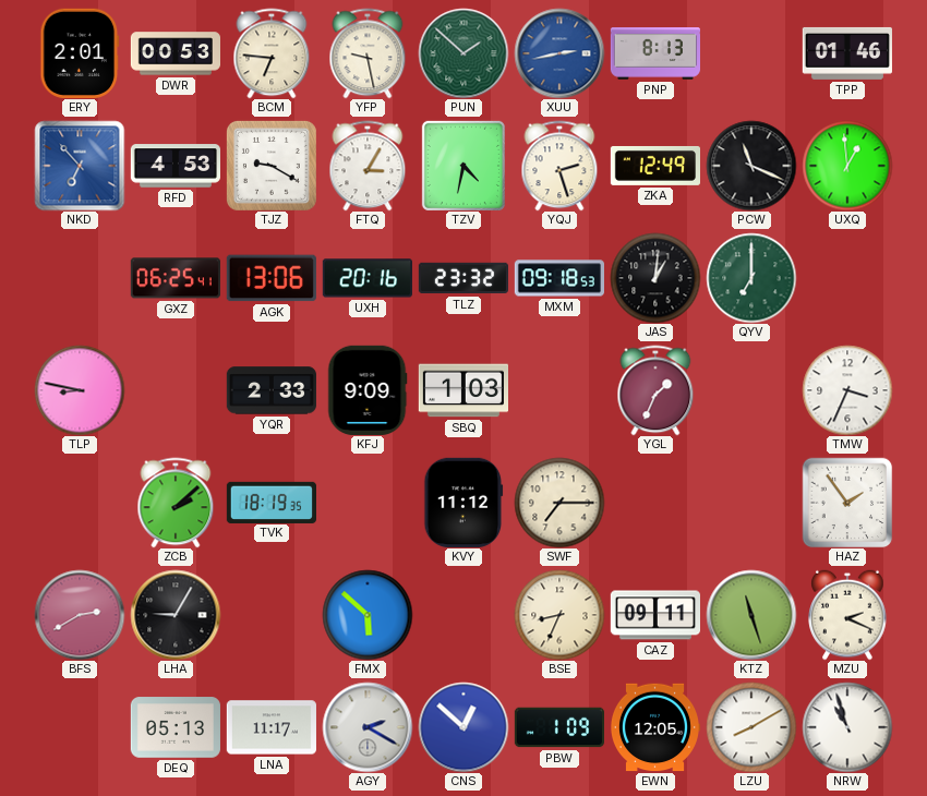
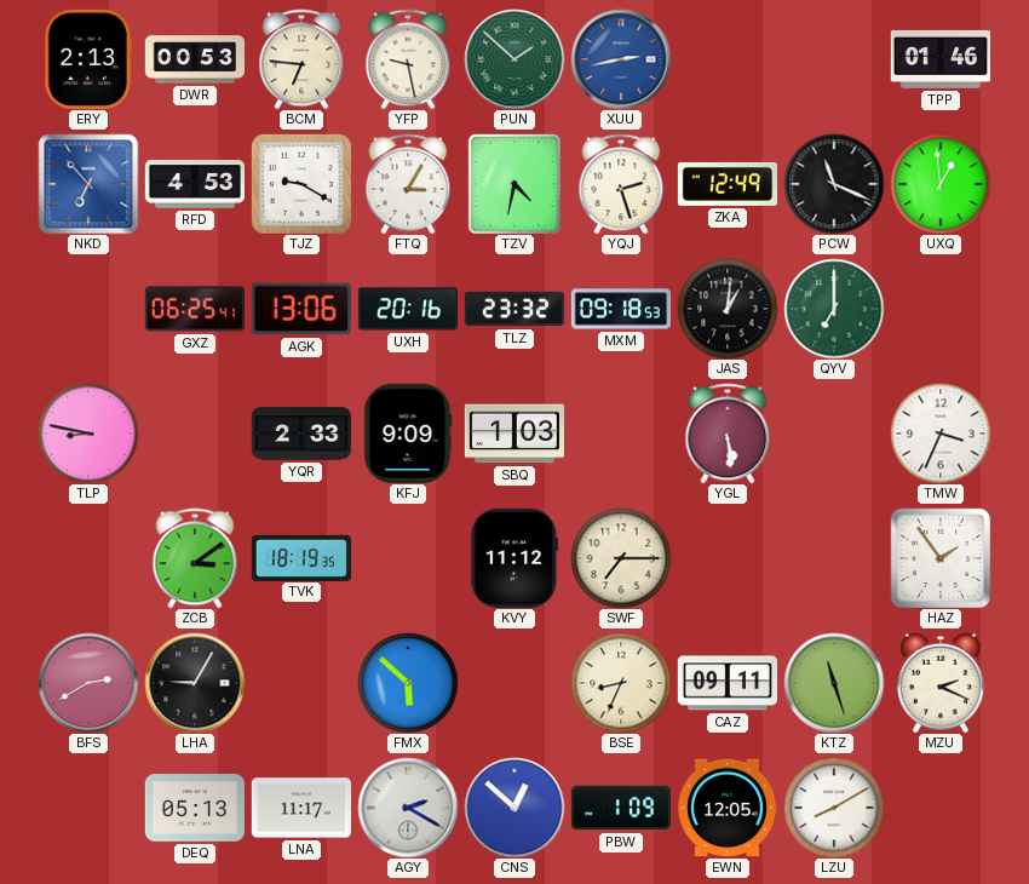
ERY: 2:01 -> 2:13 (88, 59)
PNP: 8:13 -> none (654, 53)
YGL: 1:34 -> 5:29 (728, 434)
ZCB: 2:08 -> 3:09 (195, 558)
NRW: 10:57 -> none (847, 727)
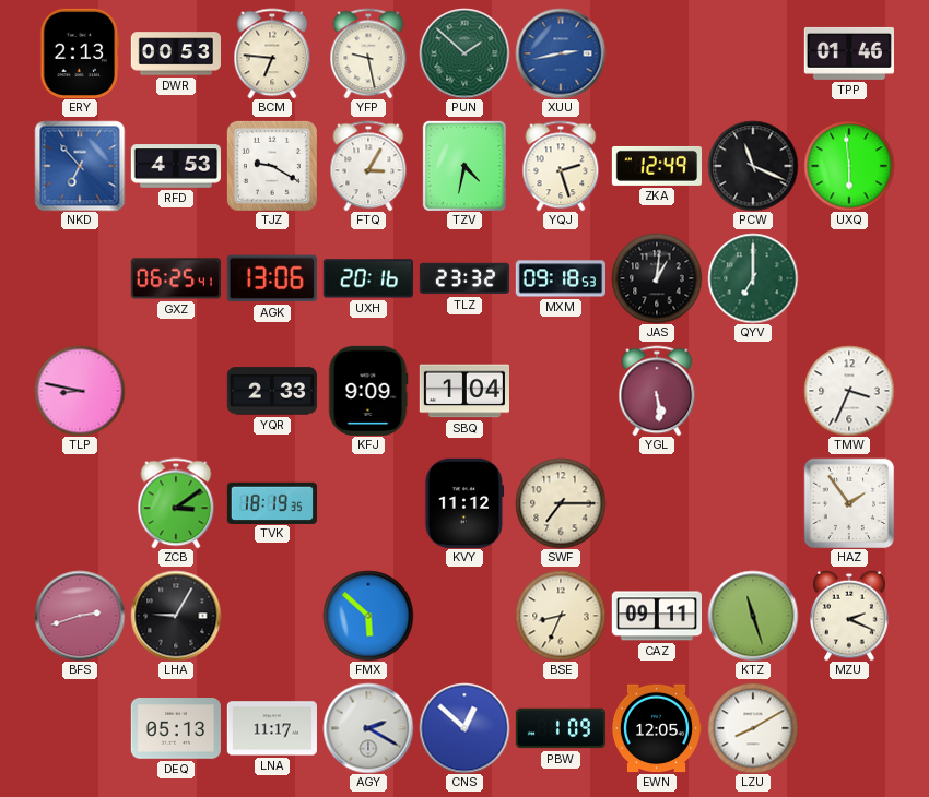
UXQ: 12:59 -> 5:59 (849, 166)
SBQ: 1:03 -> 1:04 (463, 391)
BFS: 2:40 -> 2:42 (80, 616)
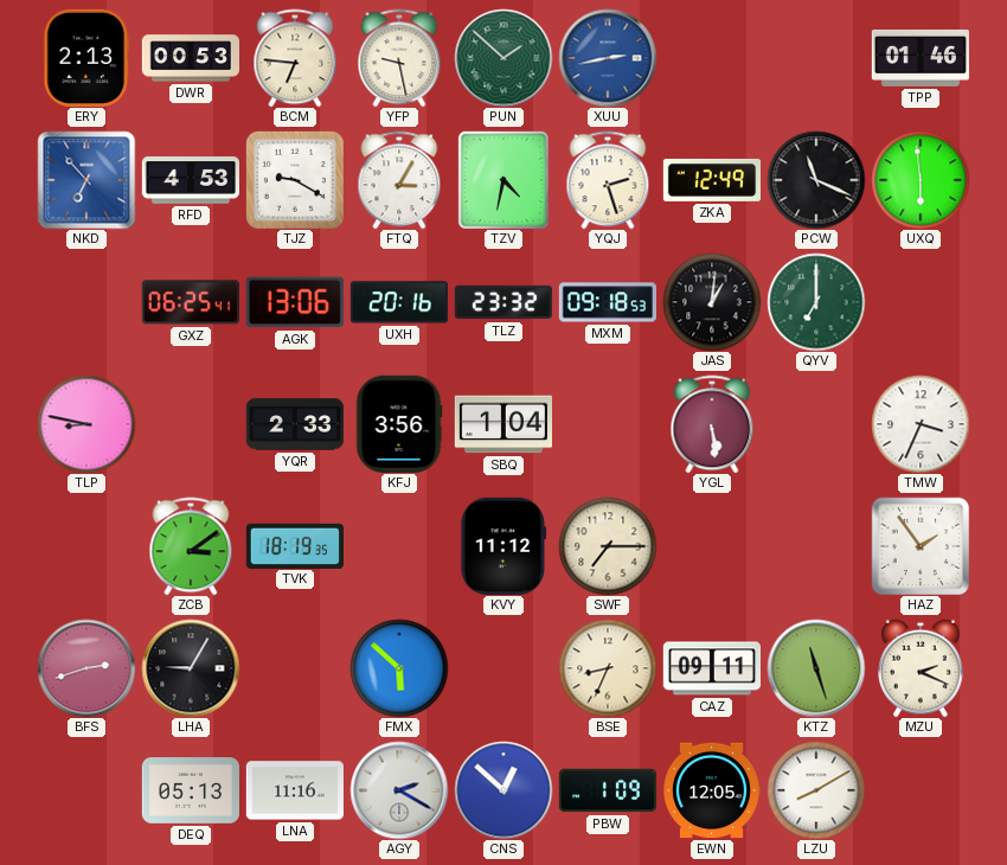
KFJ: 9:09 -> 3:56 (399, 424)
LNA: 11:17 -> 11:16 (295, 790)
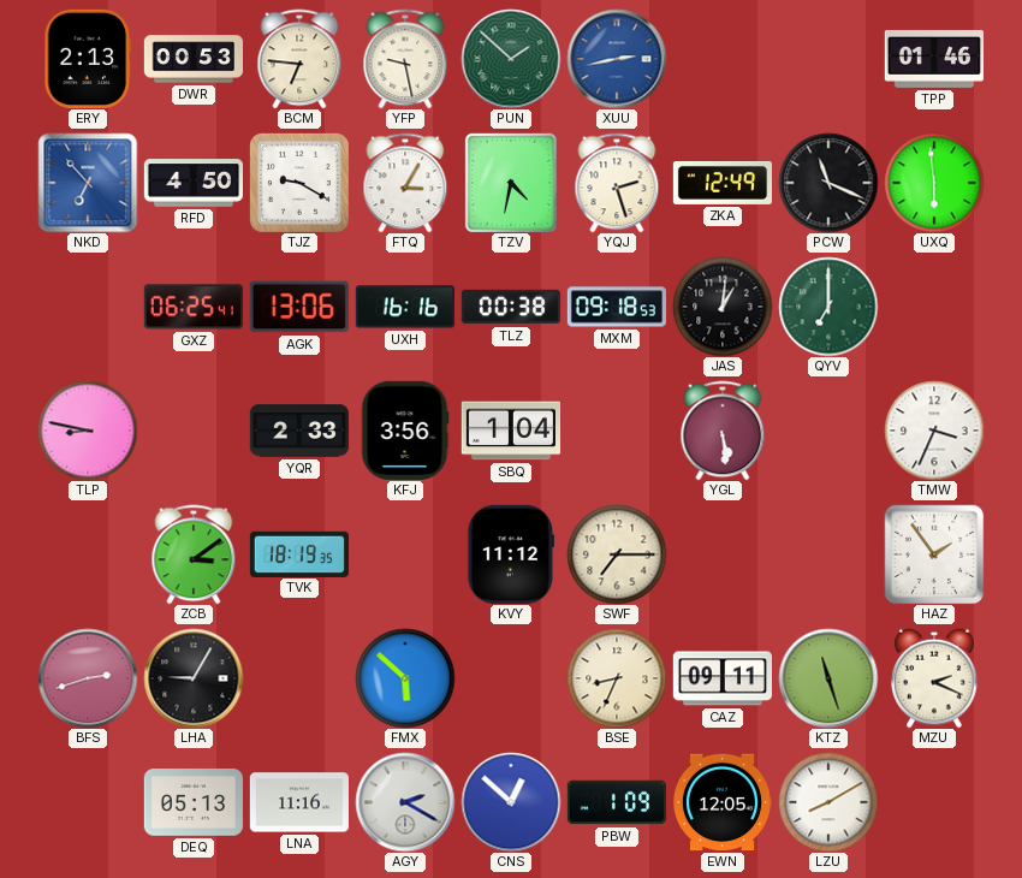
RFD: 4:53 -> 4:50 (192, 183)
UXH: 20:16 -> 16:16 (405, 307)
TLZ: 23:32 -> 00:38 (510, 307)
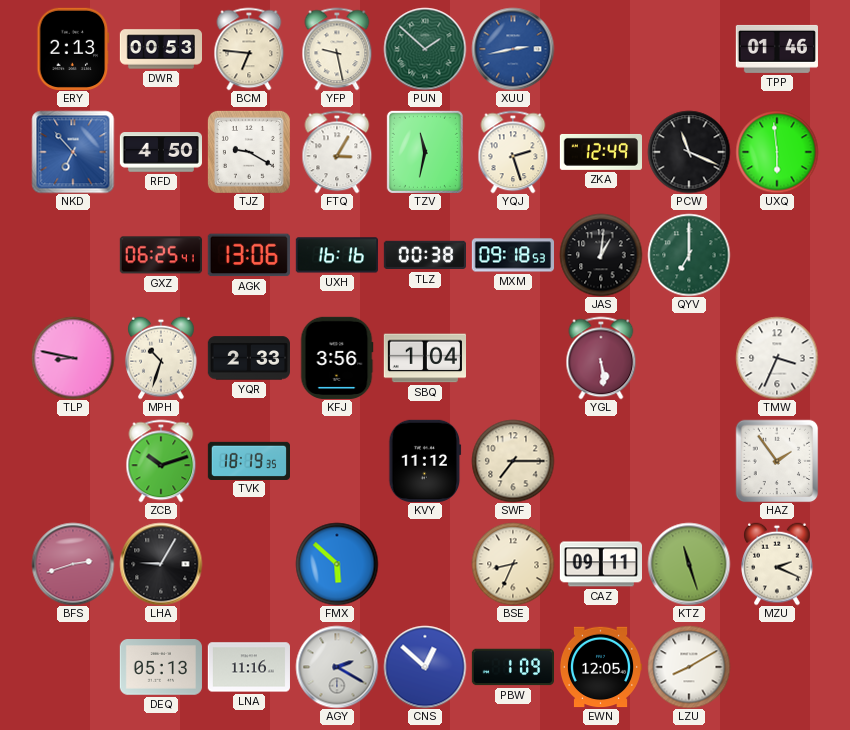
TZV: 4:32 -> 11:32 (425, 152)
MPH: none -> 10:33 (161, 358)
ZCB: 3:09 -> 10:12 (161, 461)
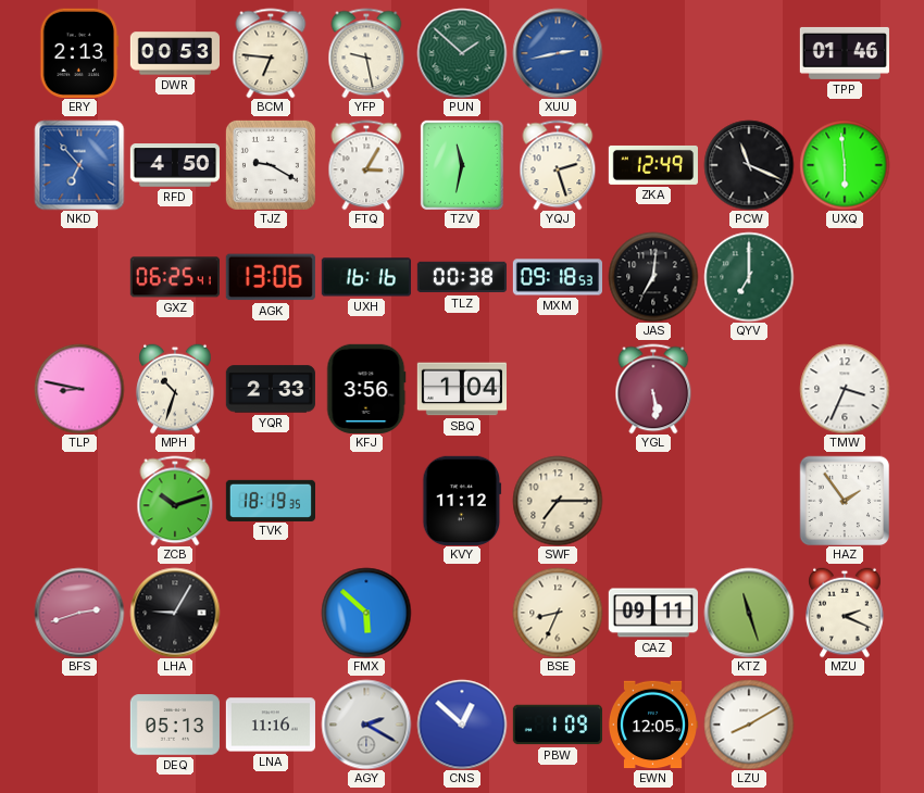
JAS: 1:01 -> 7:01 (653, 277)
